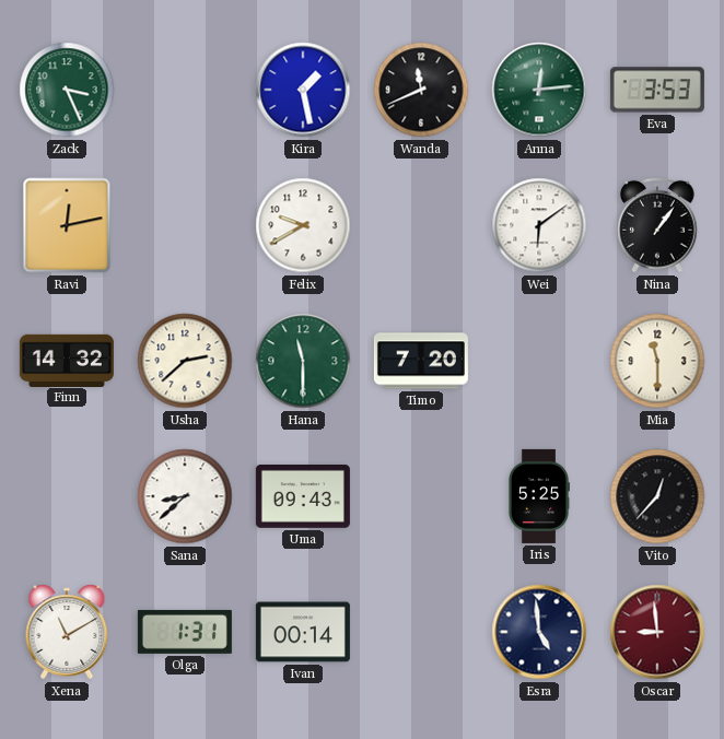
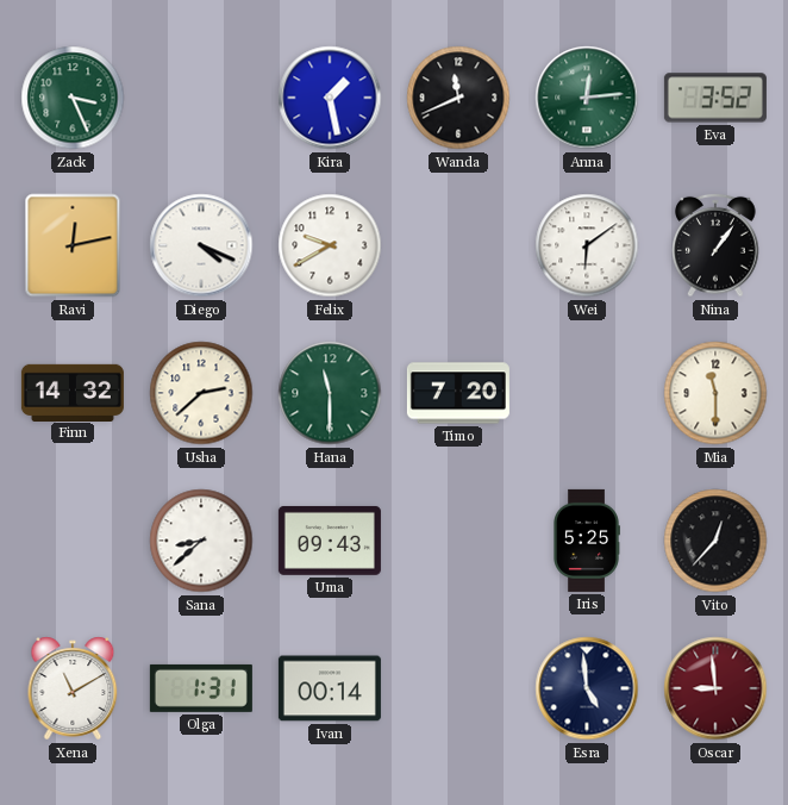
Eva: 3:53 -> 3:52 (715, 98)
Diego: none -> 4:19 (201, 245)
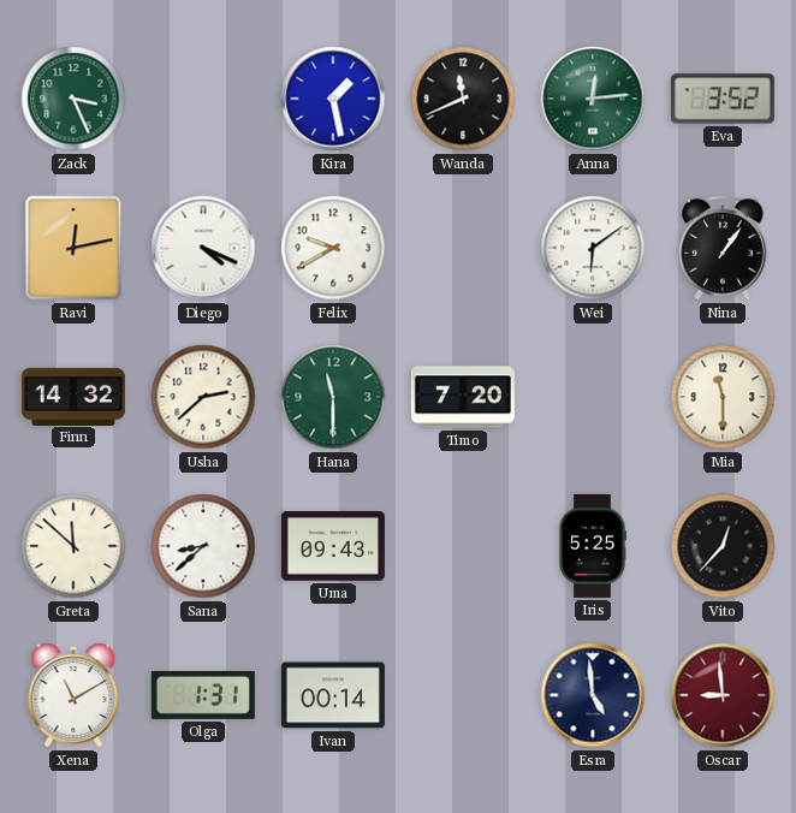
Greta: none -> 11:52 (73, 546)
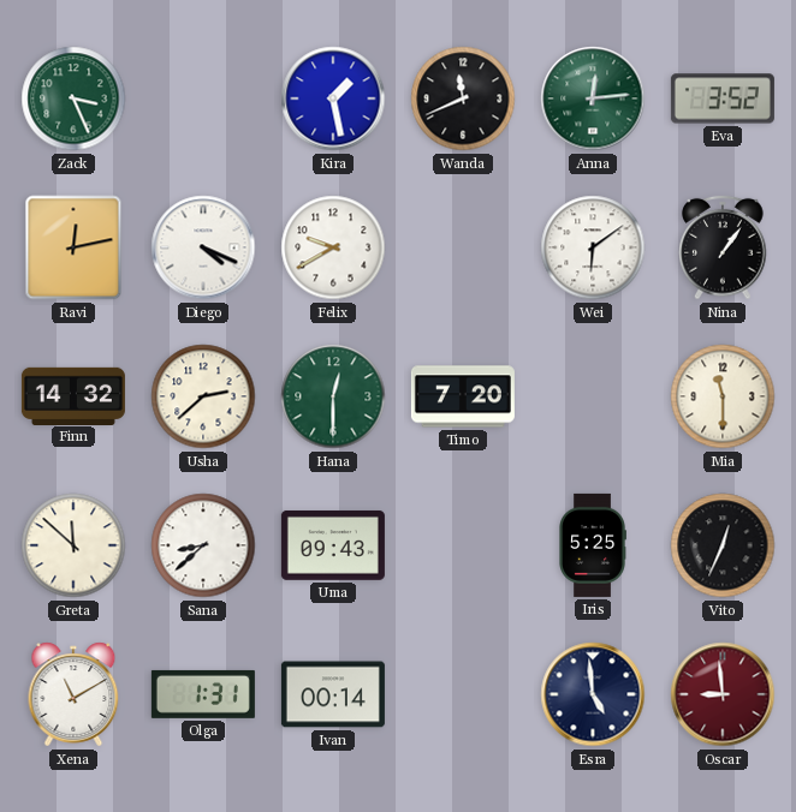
Hana: 11:30 -> 12:30 (333, 396)
Vito: 12:37 -> 12:34 (723, 545)
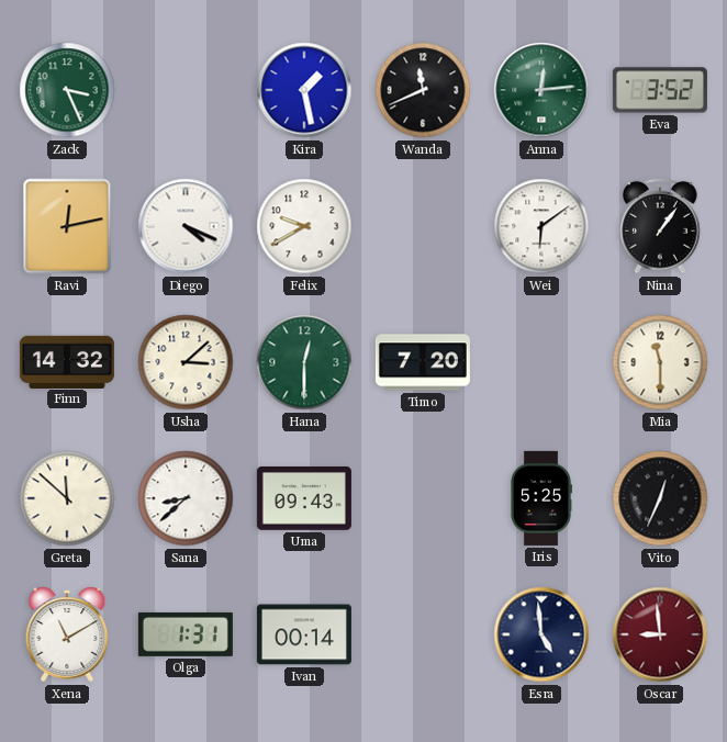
Usha: 2:38 -> 3:08 (186, 362)
